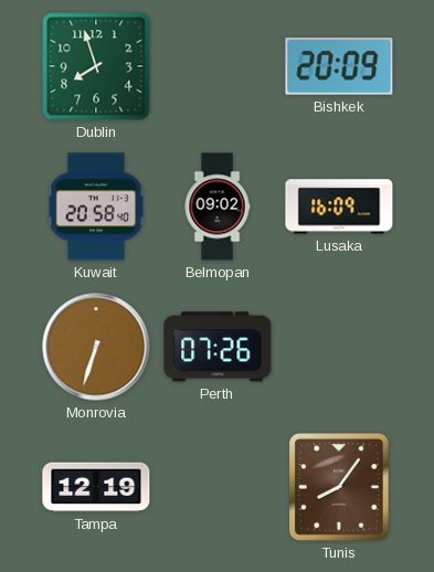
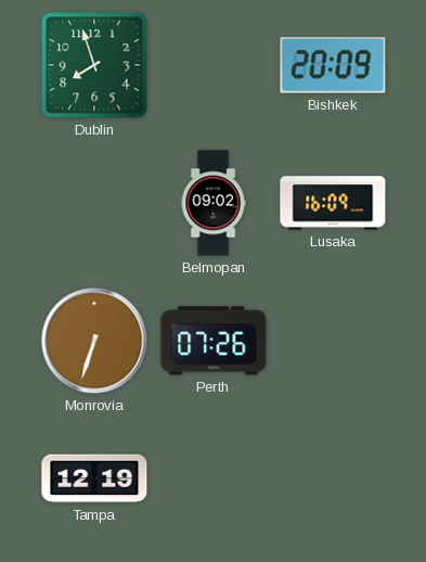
Kuwait: 20:58 -> none (96, 206)
Tunis: 8:06 -> none (339, 488)
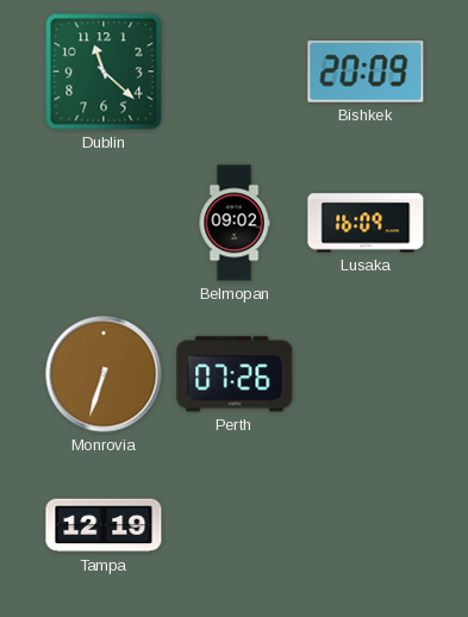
Dublin: 7:57 -> 11:22 (104, 71)
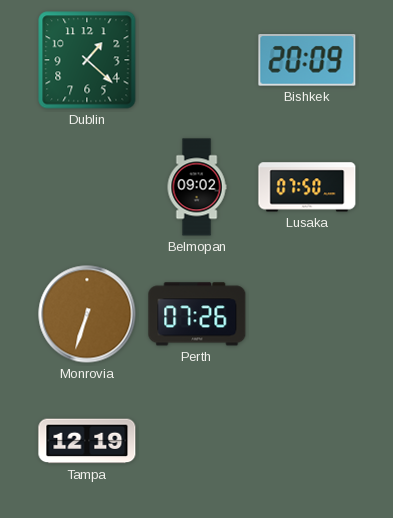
Dublin: 11:22 -> 1:22 (87, 60)
Lusaka: 16:09 -> 07:50 (307, 187)
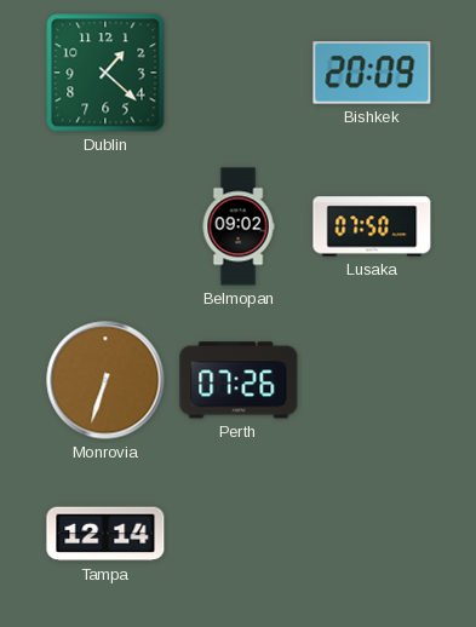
Tampa: 12:19 -> 12:14 (105, 534)
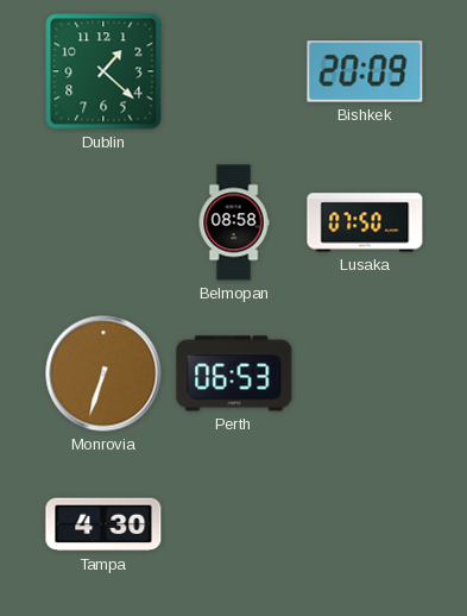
Belmopan: 09:02 -> 08:58 (234, 222)
Perth: 07:26 -> 06:53 (234, 373)
Tampa: 12:14 -> 4:30 (103, 524)
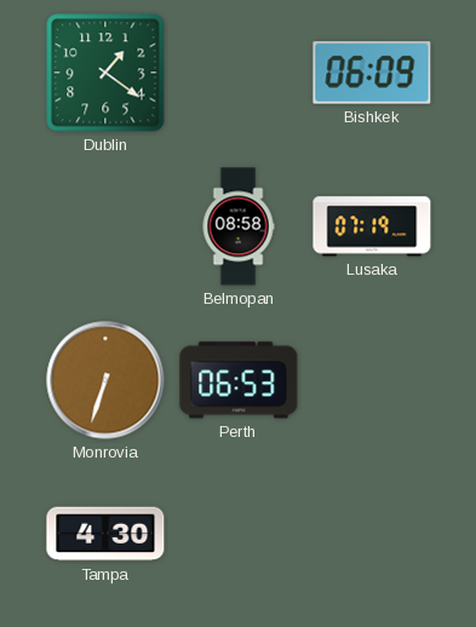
Dublin: 1:22 -> 1:21 (105, 73)
Bishkek: 20:09 -> 06:09 (372, 73)
Lusaka: 07:50 -> 07:19 (372, 226)
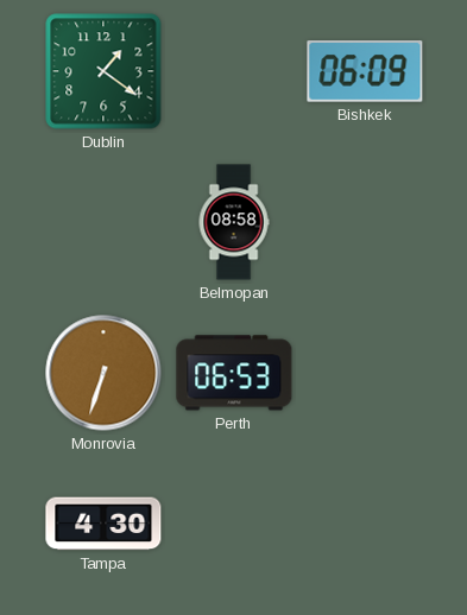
Lusaka: 07:19 -> none (372, 226)
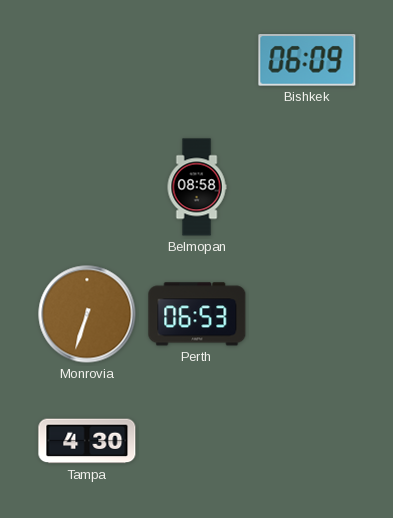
Dublin: 1:21 -> none (103, 71)
